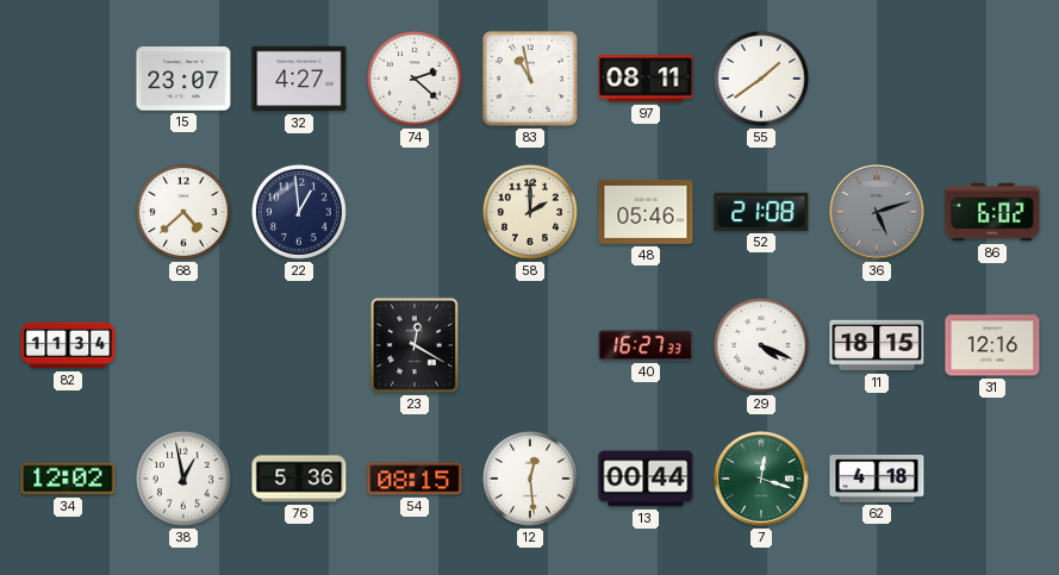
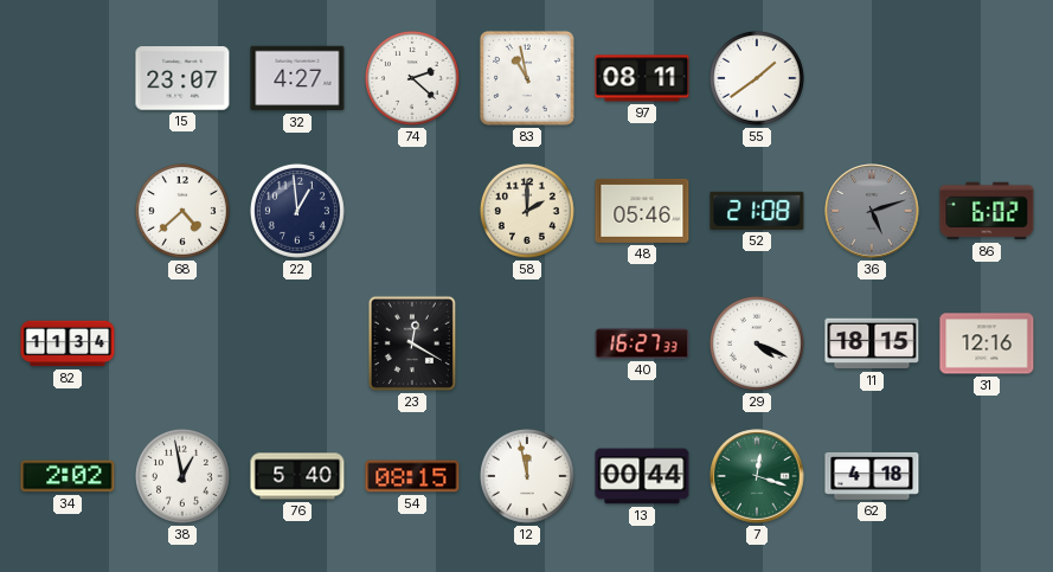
34: 12:02 -> 2:02 (68, 476)
76: 5:36 -> 5:40 (297, 476)
12: 12:29 -> 11:58 (527, 476)
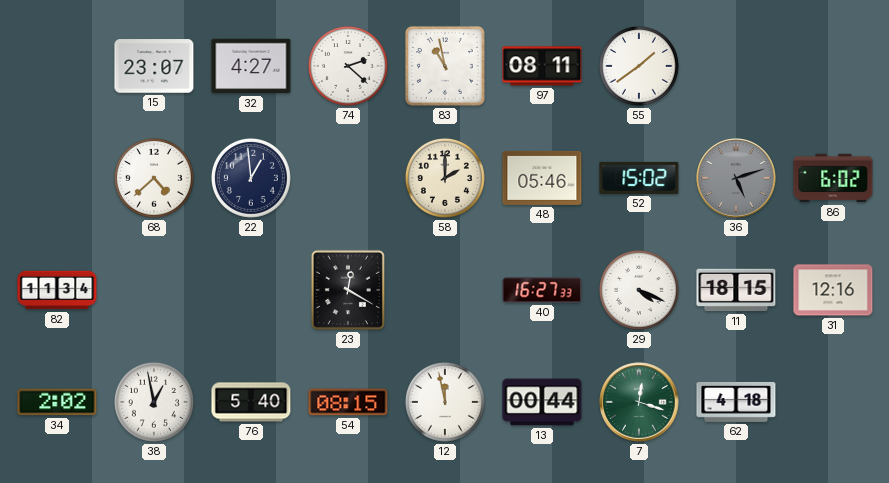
52: 21:08 -> 15:02 (639, 178)
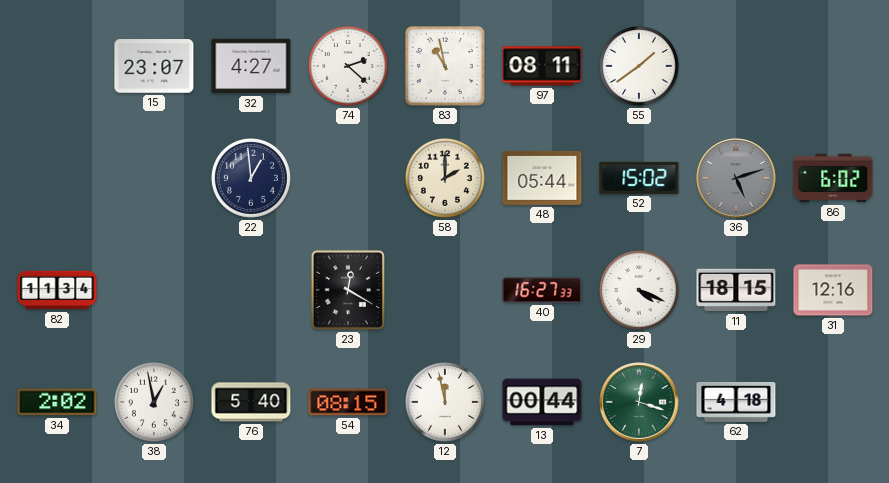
68: 4:38 -> none (154, 178)
48: 05:46 -> 05:44 (542, 178)
